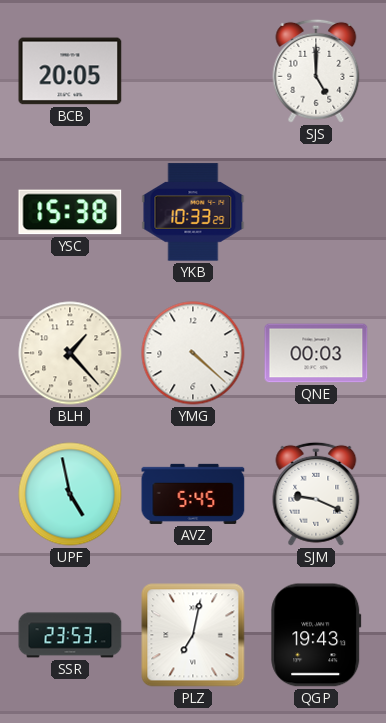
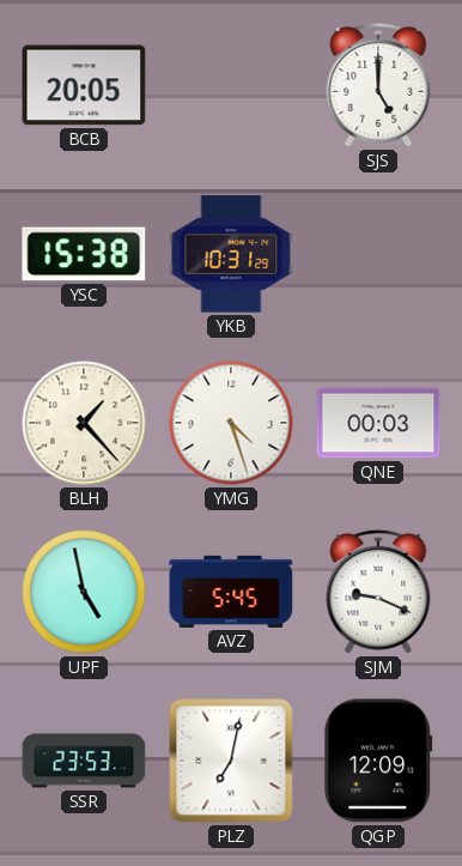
YKB: 10:33 -> 10:31 (231, 254)
YMG: 4:22 -> 4:27 (231, 423)
QGP: 19:43 -> 12:09 (378, 761)
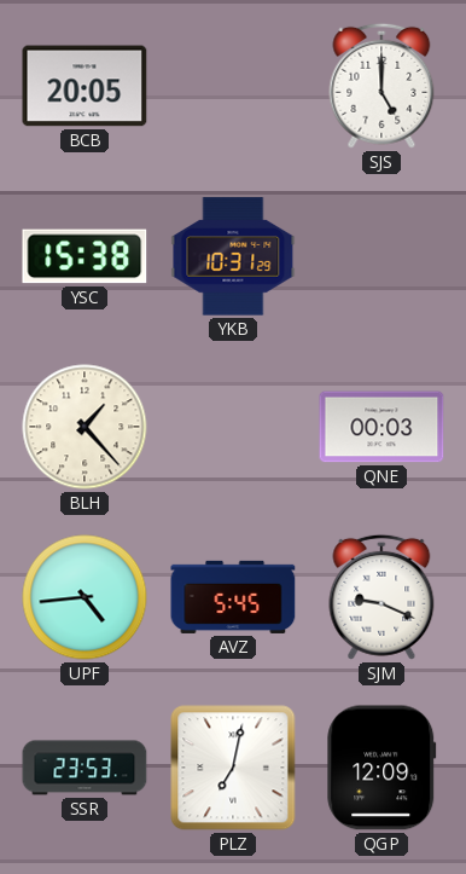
YMG: 4:27 -> none (231, 423)
UPF: 4:58 -> 4:44 (85, 597)
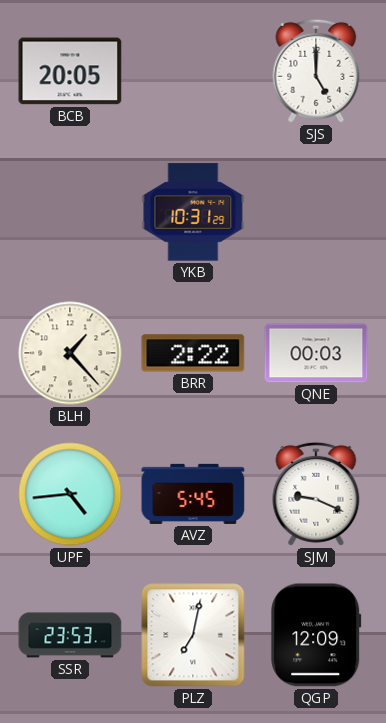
YSC: 15:38 -> none (85, 256)
BRR: none -> 2:22 (193, 353)
